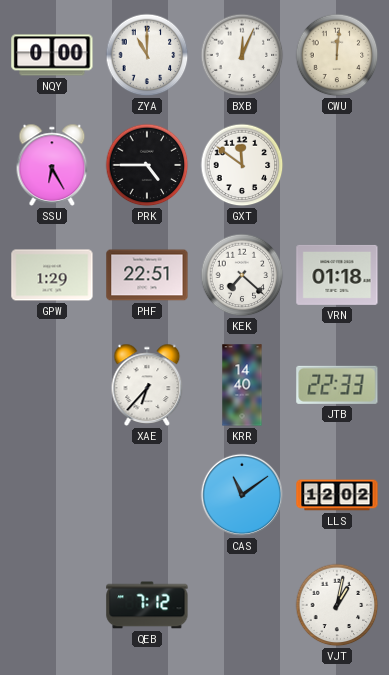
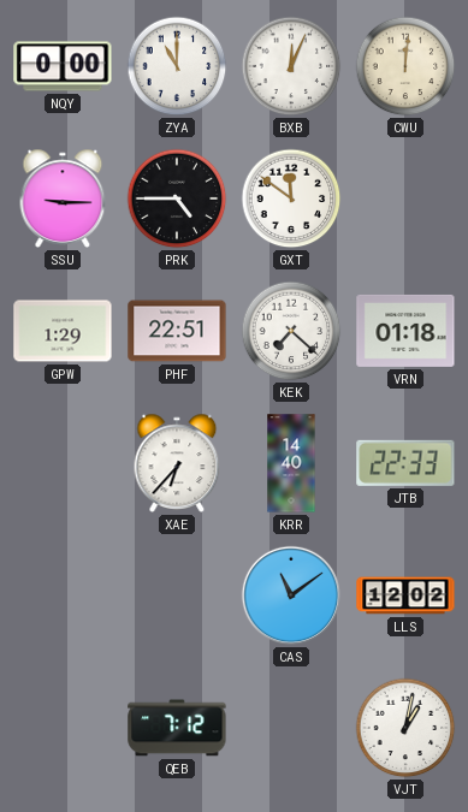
SSU: 6:25 -> 9:15 (63, 198)
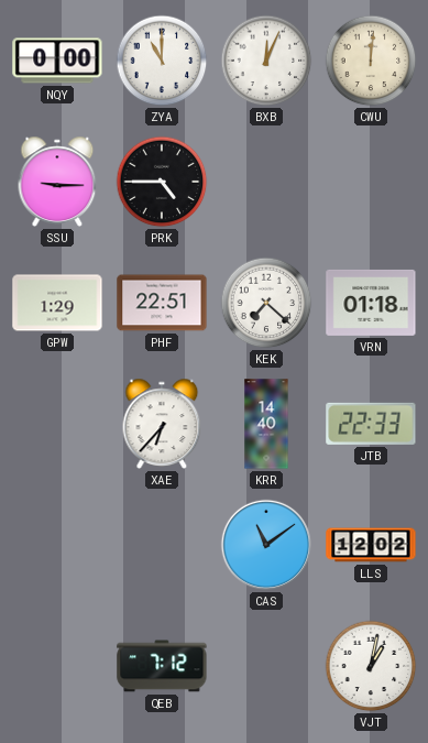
GXT: 11:51 -> none (291, 198)
